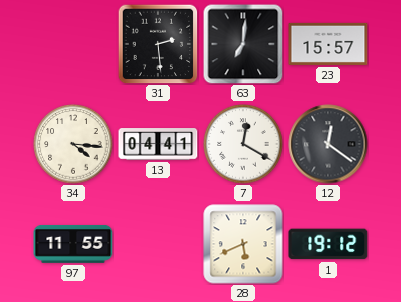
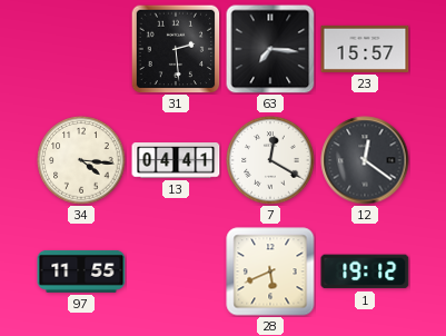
63: 7:01 -> 7:16 (270, 49)
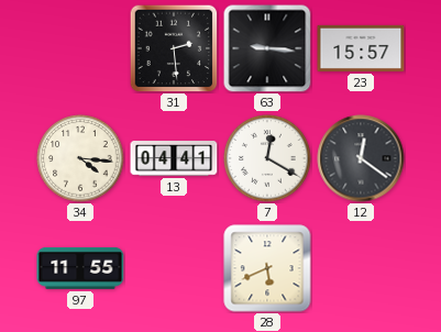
63: 7:16 -> 9:16 (267, 48)
1: 19:12 -> none (365, 271)
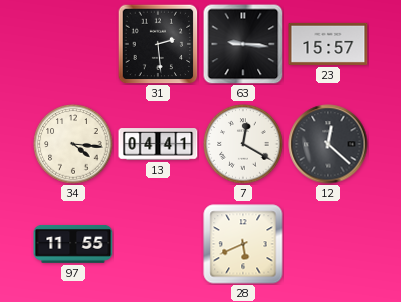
12: 12:21 -> 12:22 (328, 144)
